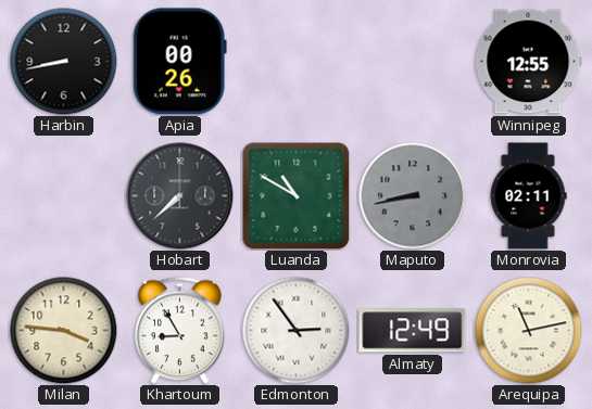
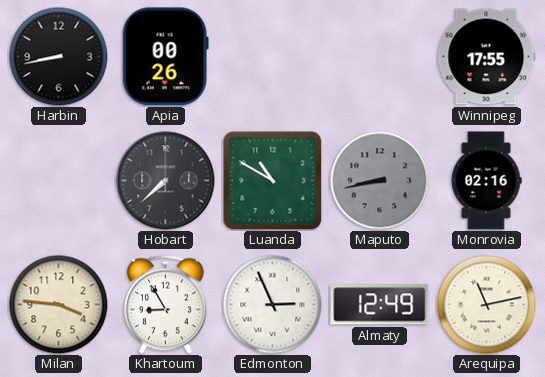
Winnipeg: 12:55 -> 17:55 (487, 57)
Monrovia: 02:11 -> 02:16 (486, 181)
Edmonton: 2:54 -> 2:56 (273, 305)
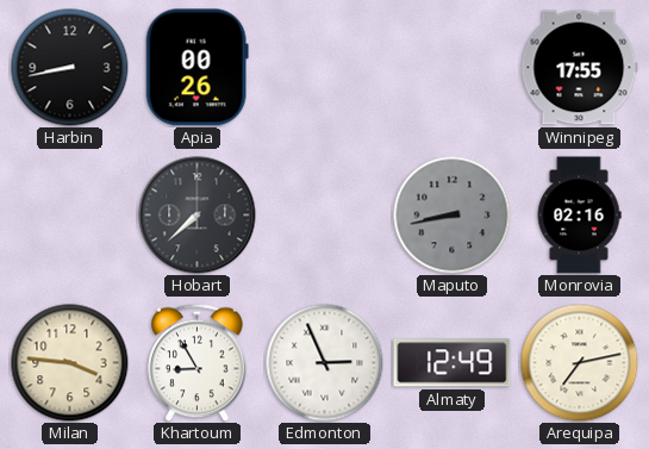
Luanda: 10:50 -> none (272, 180)
Arequipa: 11:13 -> 7:13 (580, 363)
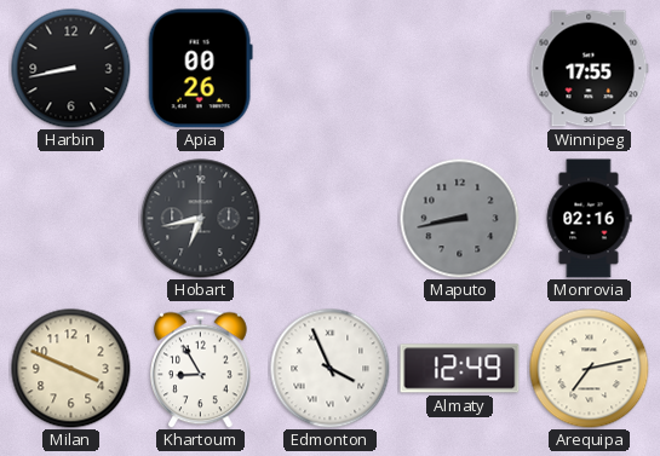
Hobart: 7:38 -> 6:43 (201, 219)
Milan: 3:46 -> 3:49 (71, 369)
Edmonton: 2:56 -> 3:56 (331, 369)
